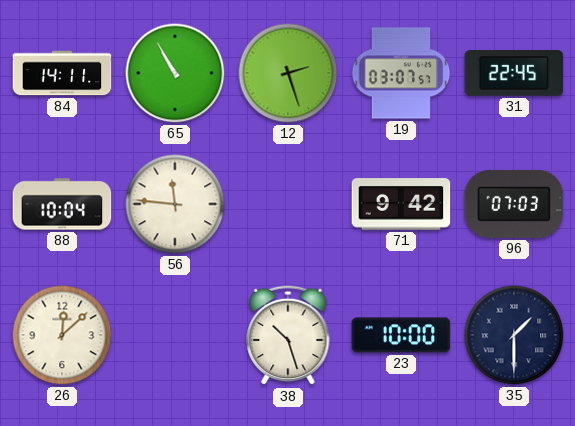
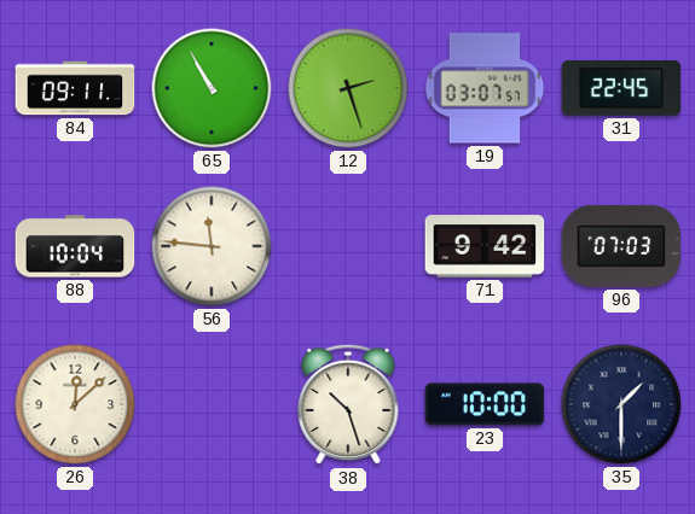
84: 14:11 -> 09:11 (75, 88)
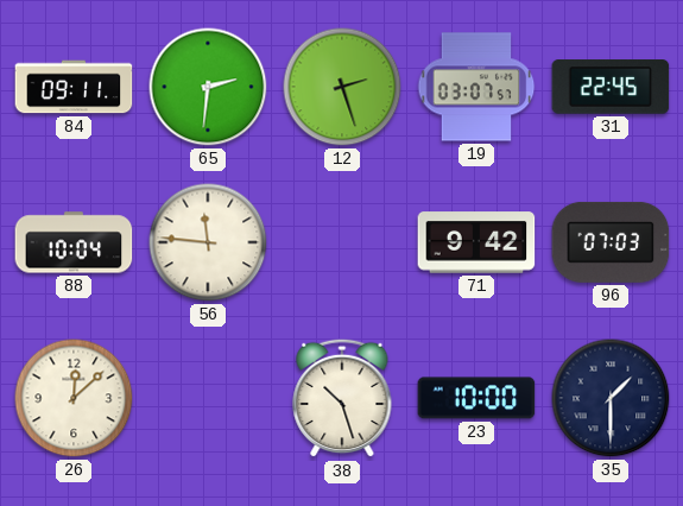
65: 10:55 -> 2:31 (208, 87)
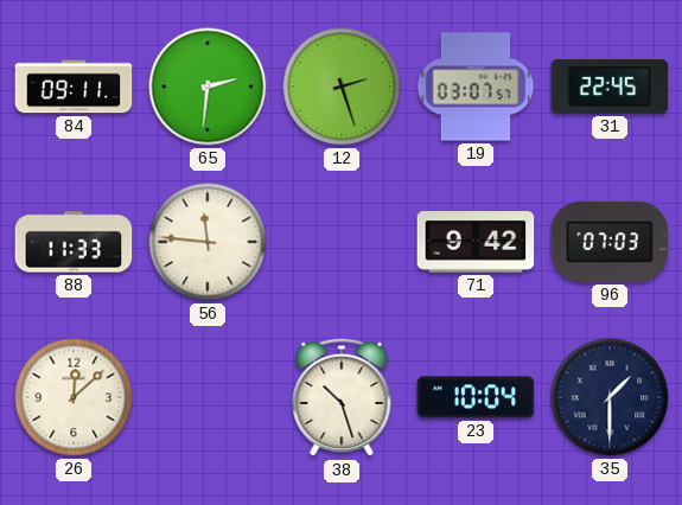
88: 10:04 -> 11:33 (74, 242)
23: 10:00 -> 10:04 (476, 397)
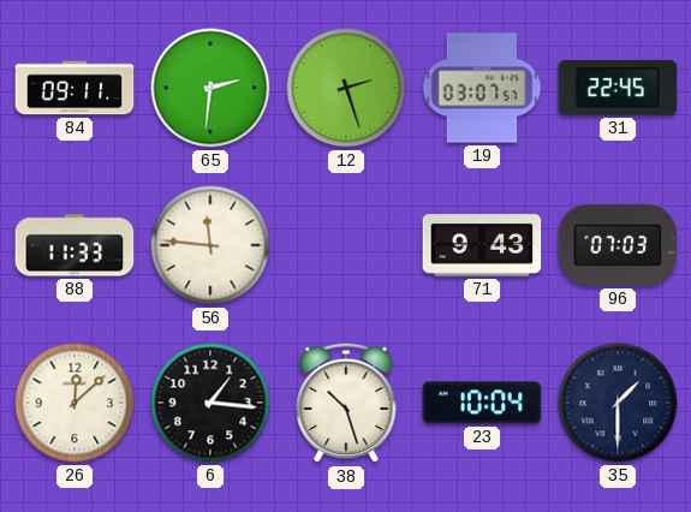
71: 9:42 -> 9:43 (482, 245)
6: none -> 1:16 (210, 403)
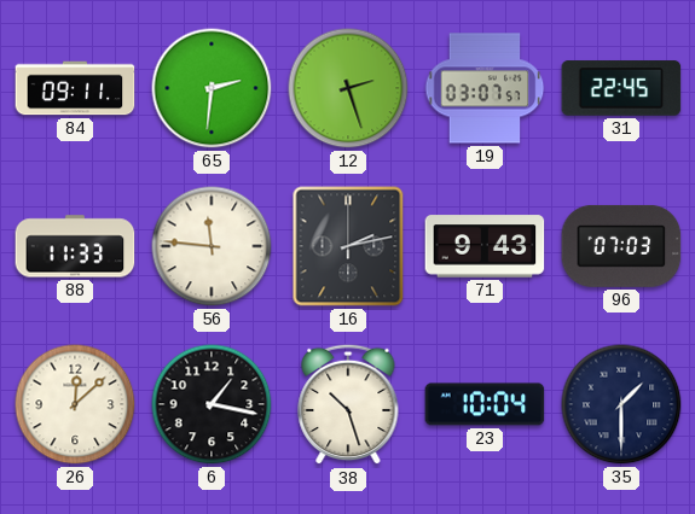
16: none -> 2:13 (348, 246)
6: 1:16 -> 1:17 (212, 404)
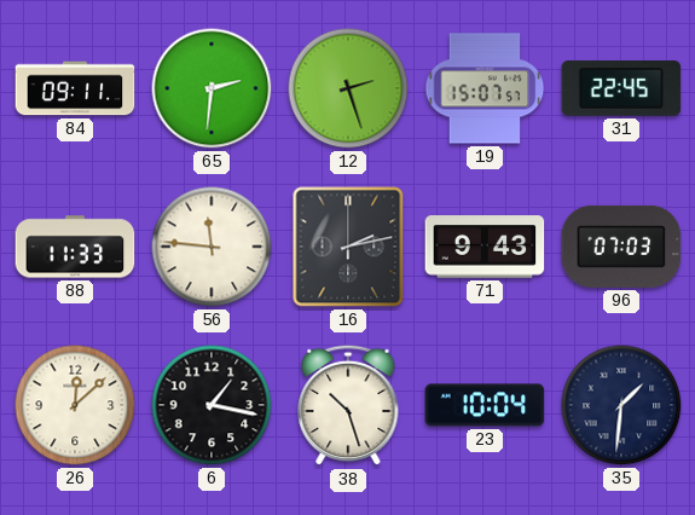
19: 03:07 -> 15:07 (485, 88)
35: 1:30 -> 1:31 (621, 405)
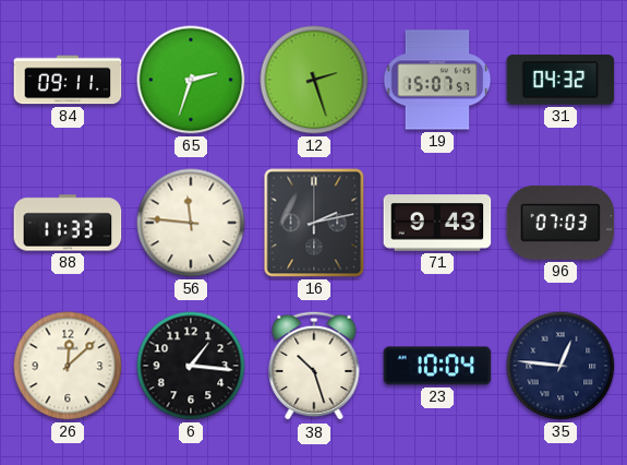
65: 2:31 -> 2:33 (191, 80)
31: 22:45 -> 04:32 (560, 80)
6: 1:17 -> 1:16 (191, 366)
35: 1:31 -> 12:46 (560, 366)
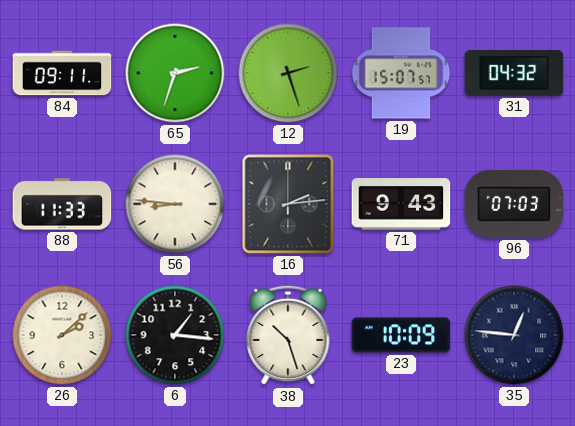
56: 11:46 -> 8:46 (175, 204)
16: 2:13 -> 2:14 (288, 204)
26: 12:08 -> 2:08 (62, 335)
23: 10:04 -> 10:09 (401, 335)
